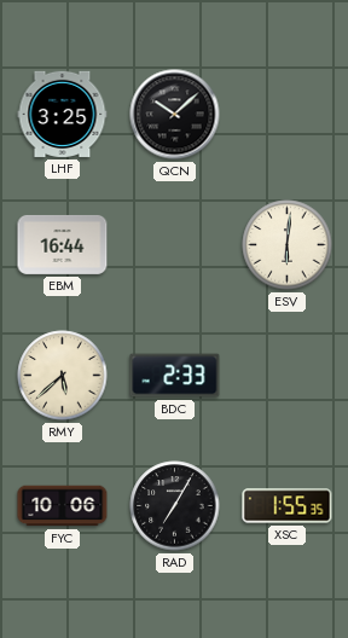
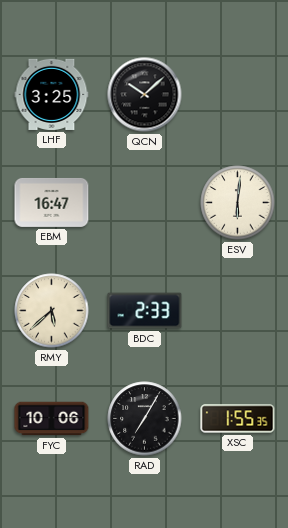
EBM: 16:44 -> 16:47 (52, 202)
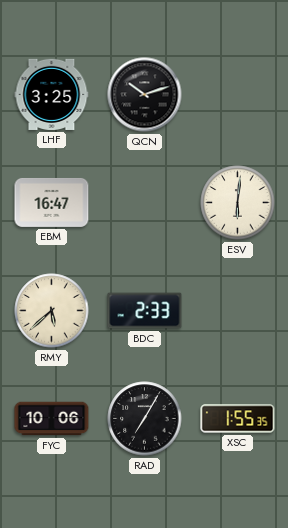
QCN: 10:08 -> 10:12 (145, 95)
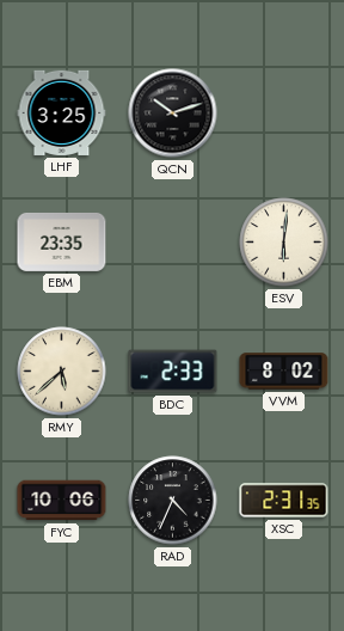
EBM: 16:47 -> 23:35 (62, 241)
VVM: none -> 8:02 (284, 372)
RAD: 7:05 -> 4:34 (173, 501)
XSC: 1:55 -> 2:31 (284, 501)
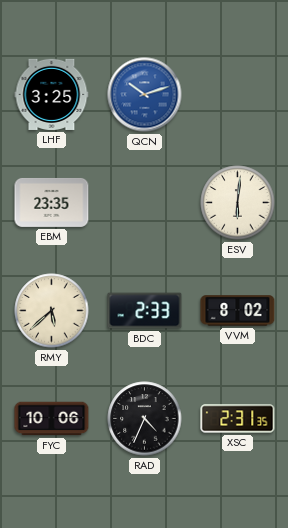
QCN dial: black -> blue (145, 95)
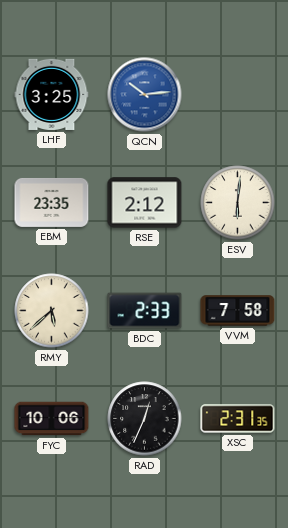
QCN: 10:12 -> 10:14 (145, 95)
RSE: none -> 2:12 (145, 203)
VVM: 8:02 -> 7:58 (238, 311)
RAD: 4:34 -> 12:34 (145, 419)
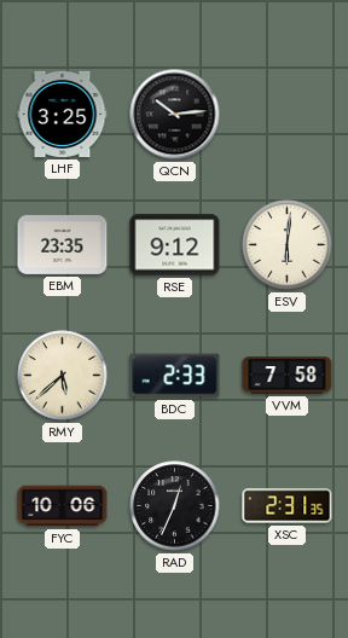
QCN dial: blue -> black (175, 115)
RSE: 2:12 -> 9:12 (175, 245)
